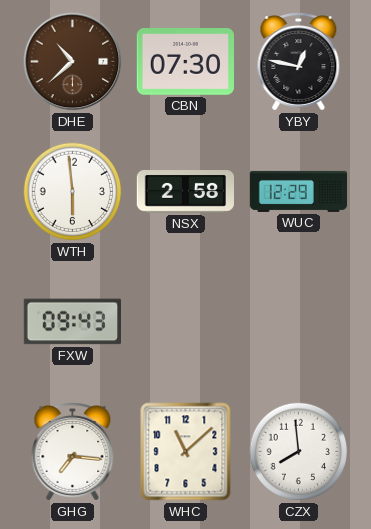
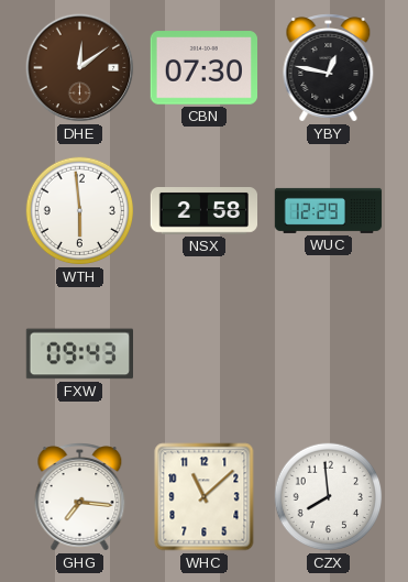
DHE: 10:38 -> 12:09 (80, 68)
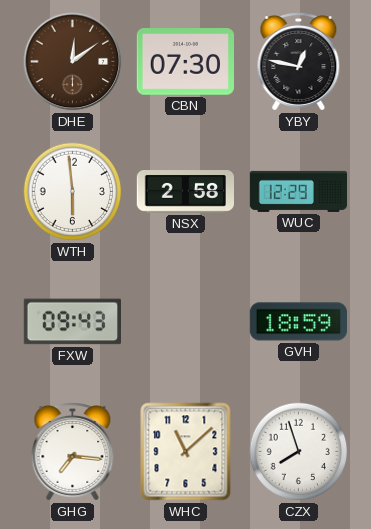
GVH: none -> 18:59 (298, 322)
CZX: 7:59 -> 7:57 (299, 452)
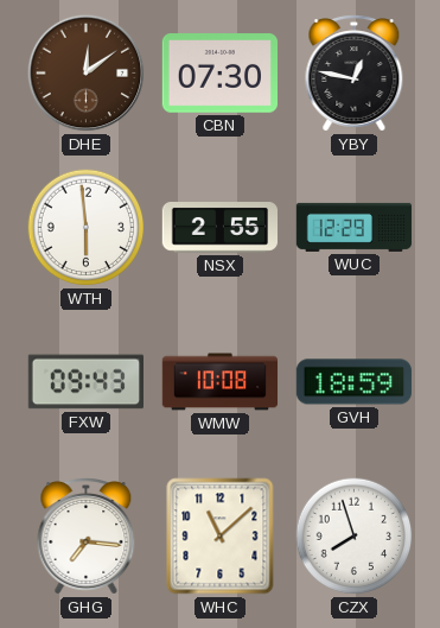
NSX: 2:58 -> 2:55 (219, 228)
WMW: none -> 10:08 (221, 382)
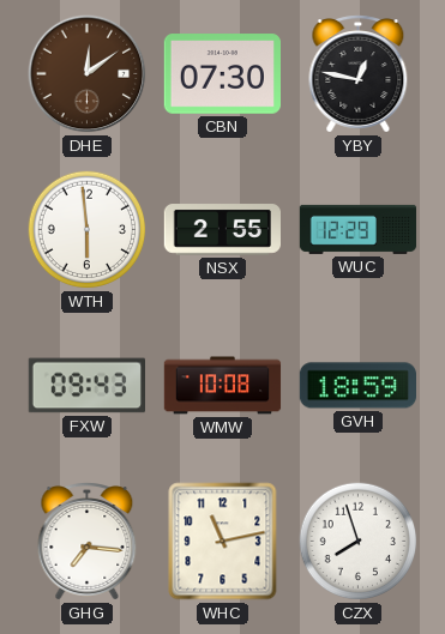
WHC: 11:08 -> 11:13 (223, 542)
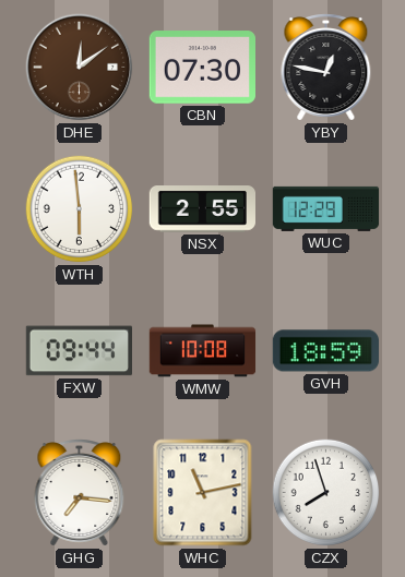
FXW: 09:43 -> 09:44 (79, 351)
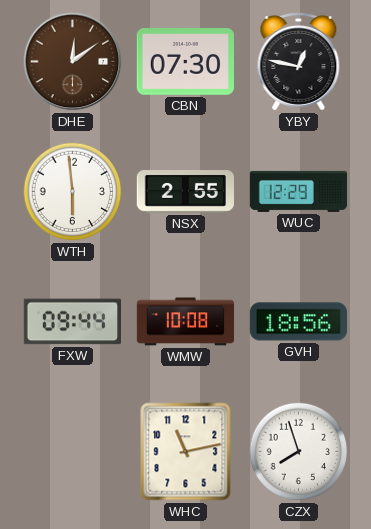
GVH: 18:59 -> 18:56 (298, 322)
GHG: 7:16 -> none (80, 493)
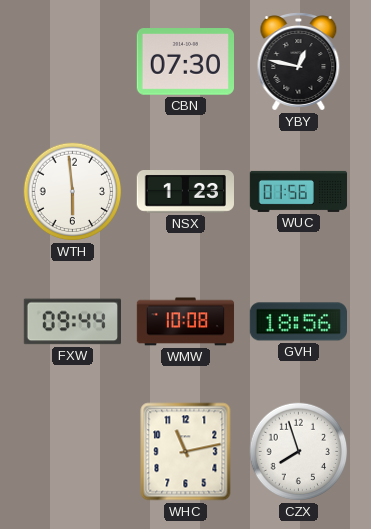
DHE: 12:09 -> none (73, 62)
NSX: 2:55 -> 1:23 (185, 192)
WUC: 12:29 -> 01:56 (299, 191)
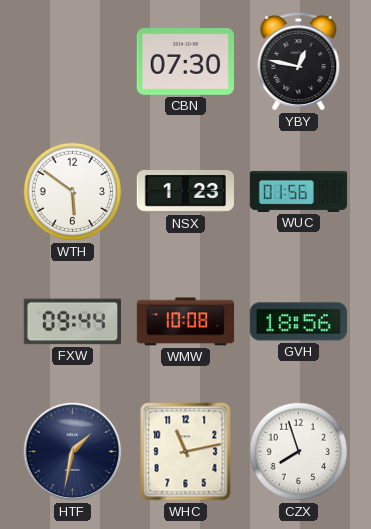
WTH: 5:59 -> 5:51 (73, 192)
HTF: none -> 1:32 (73, 452)
